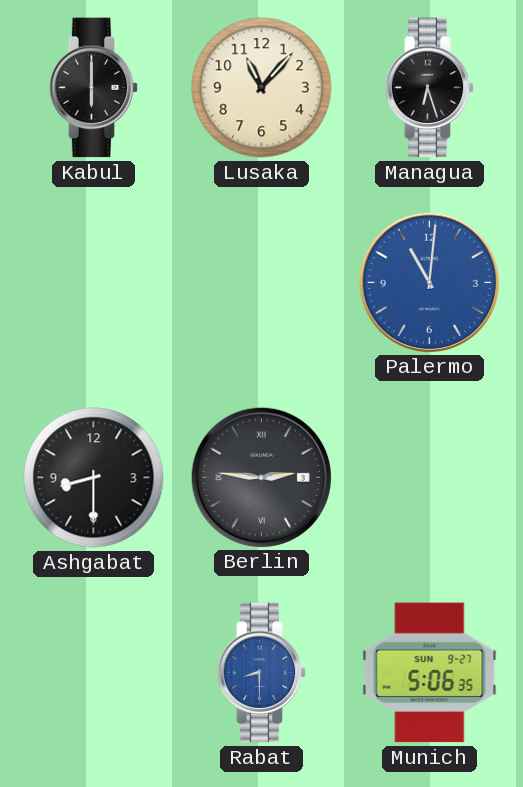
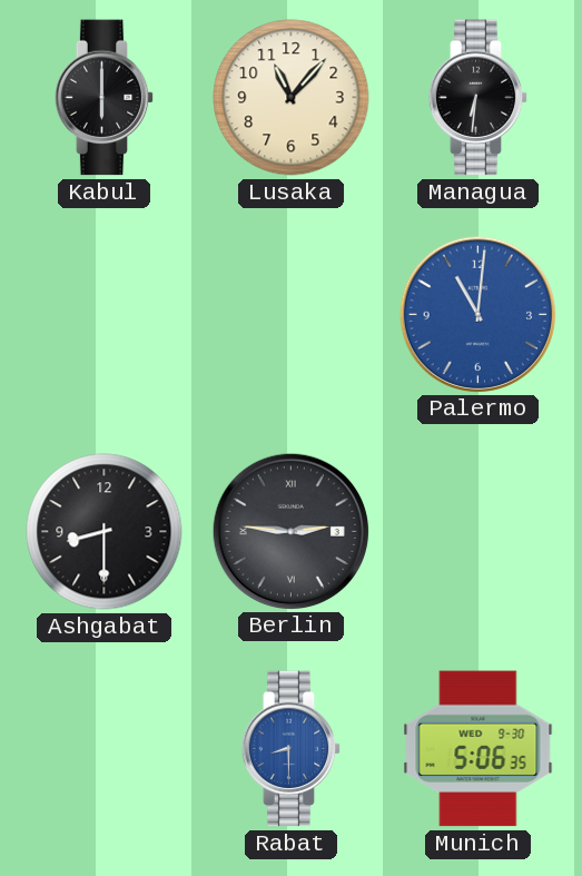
Managua: 6:27 -> 6:31 (479, 98)
Munich date: SUN 9-27 -> WED 9-30 (479, 749)
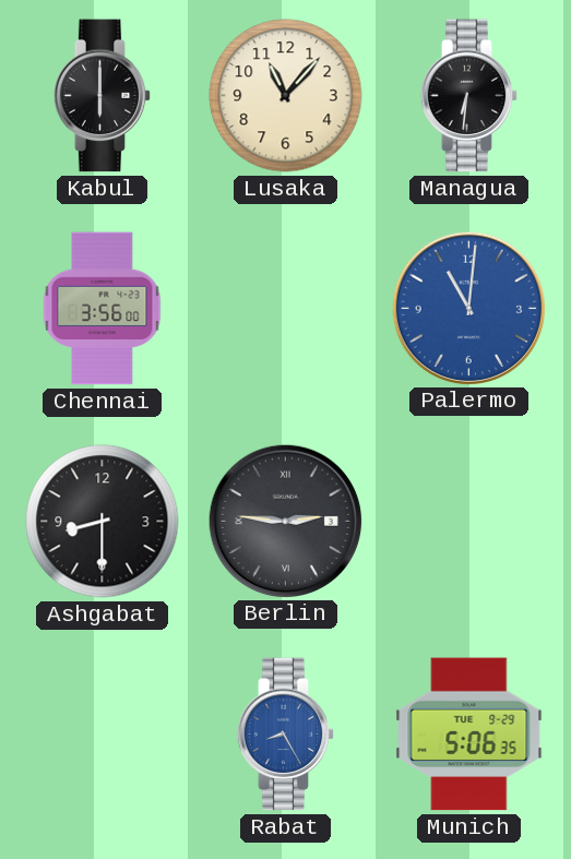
Chennai: none -> 3:56 (103, 309)
Rabat: 8:30 -> 8:25 (286, 735)
Munich date: WED 9-30 -> TUE 9-29 (469, 735)
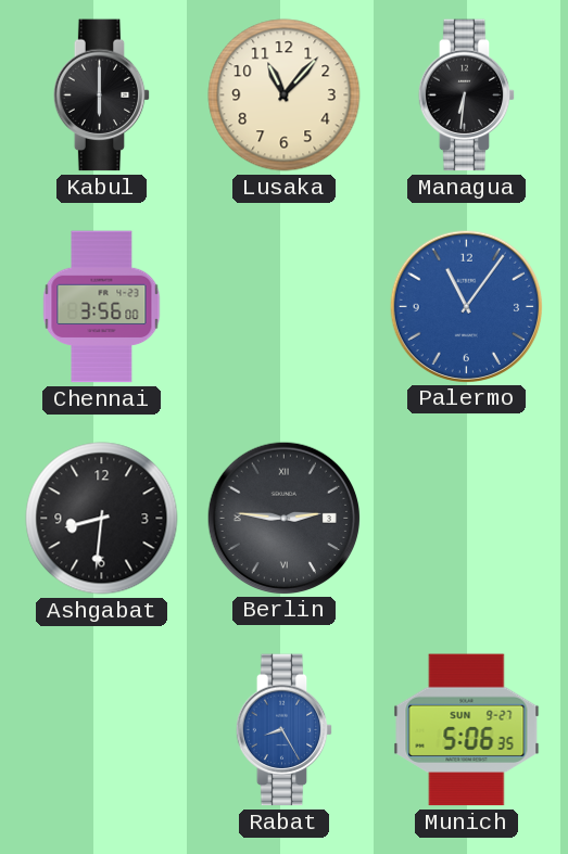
Palermo: 11:01 -> 11:06 (466, 306)
Ashgabat: 8:30 -> 8:31 (102, 519)
Munich date: TUE 9-29 -> SUN 9-27 (467, 730)
